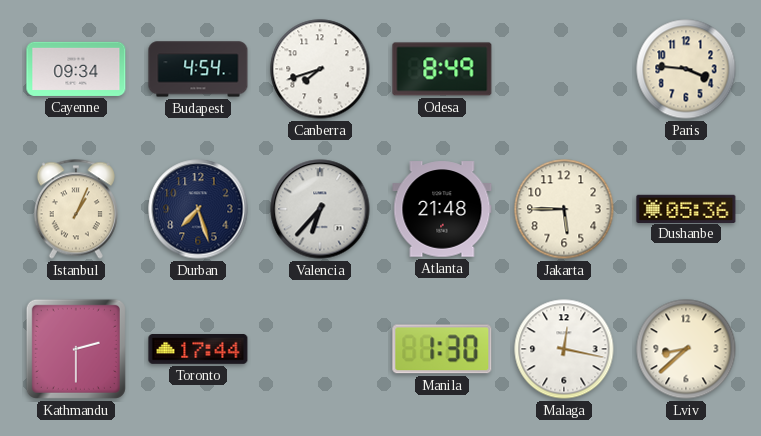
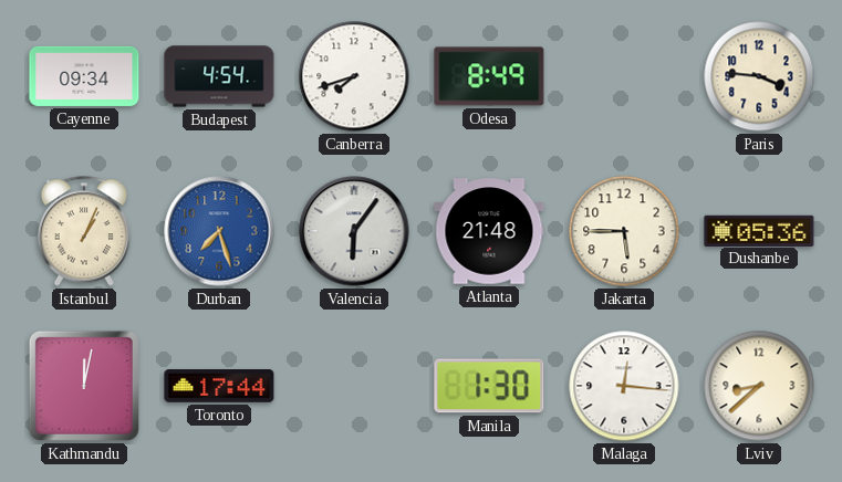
Durban dial: navy -> blue (219, 231)
Valencia: 6:37 -> 6:06 (354, 231)
Kathmandu: 2:30 -> 12:02 (84, 386)
Malaga: 12:17 -> 12:16 (624, 386)
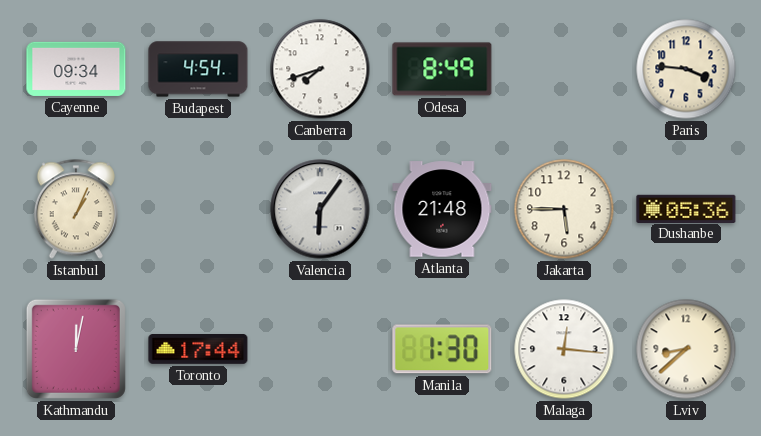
Durban: 7:27 -> none (219, 231)
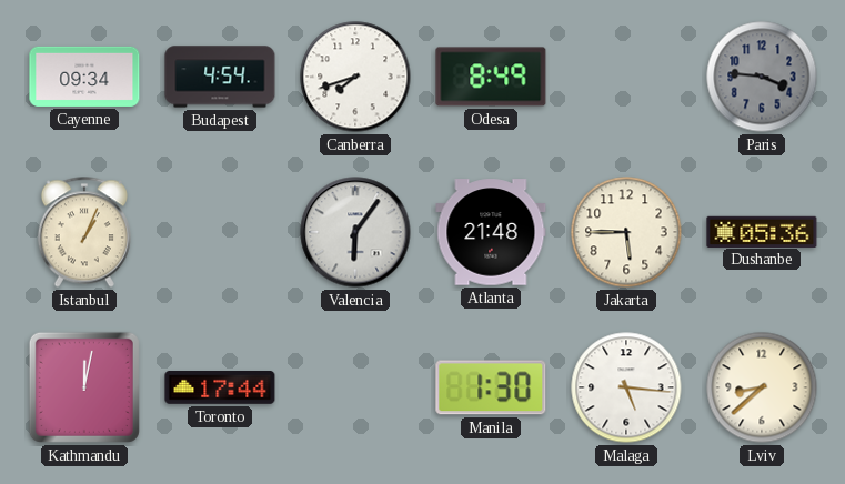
Paris dial: cream -> grey (762, 77)
Malaga: 12:16 -> 5:16 (626, 387)
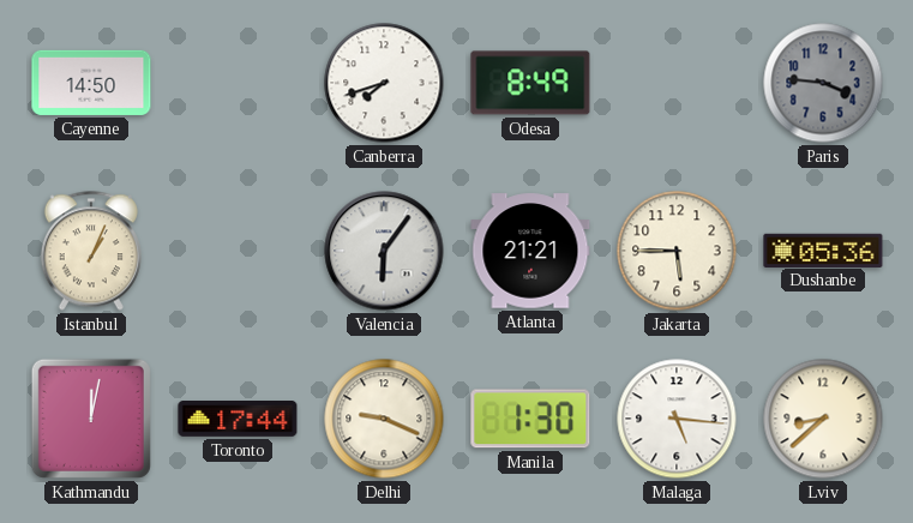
Cayenne: 09:34 -> 14:50 (91, 83)
Budapest: 4:54 -> none (220, 77)
Atlanta: 21:48 -> 21:21 (530, 251)
Delhi: none -> 9:19 (384, 419)
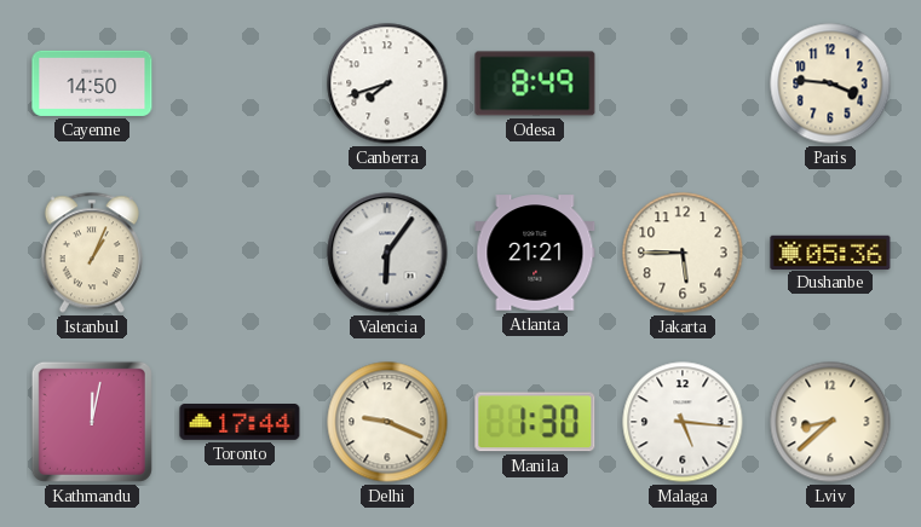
Paris dial: grey -> cream (830, 83)
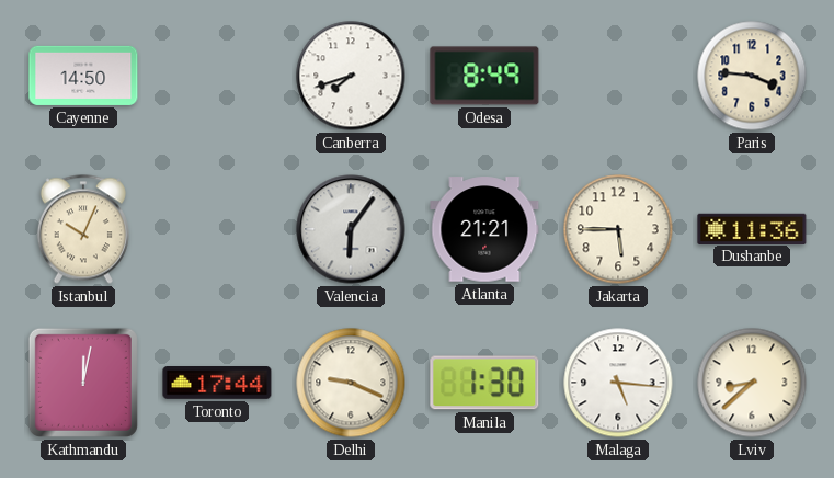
Istanbul: 1:04 -> 10:04 (83, 229)
Dushanbe: 05:36 -> 11:36 (752, 228)
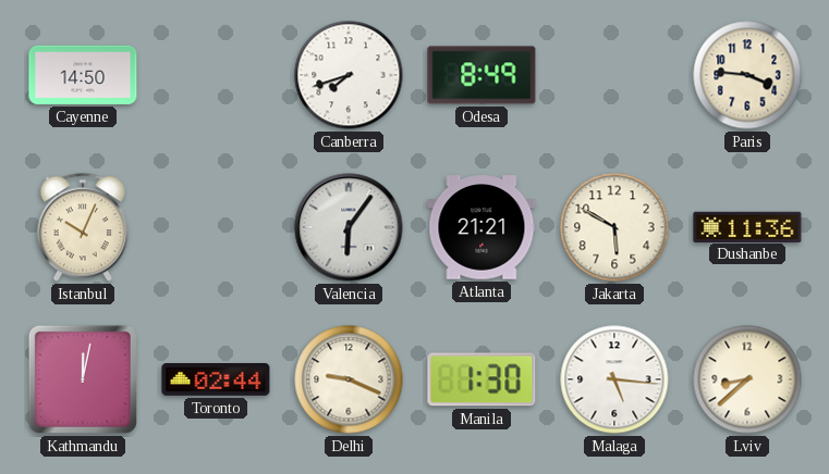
Jakarta: 5:45 -> 5:50 (614, 227)
Toronto: 17:44 -> 02:44 (216, 381)
